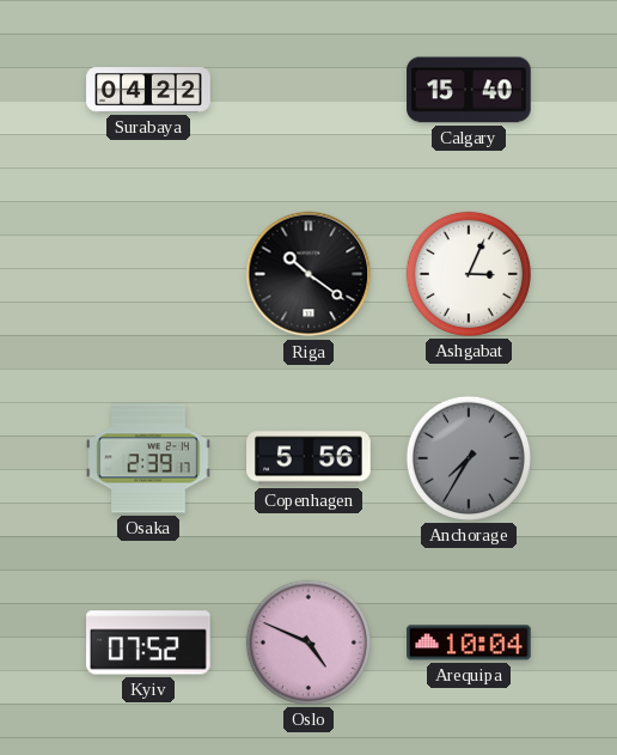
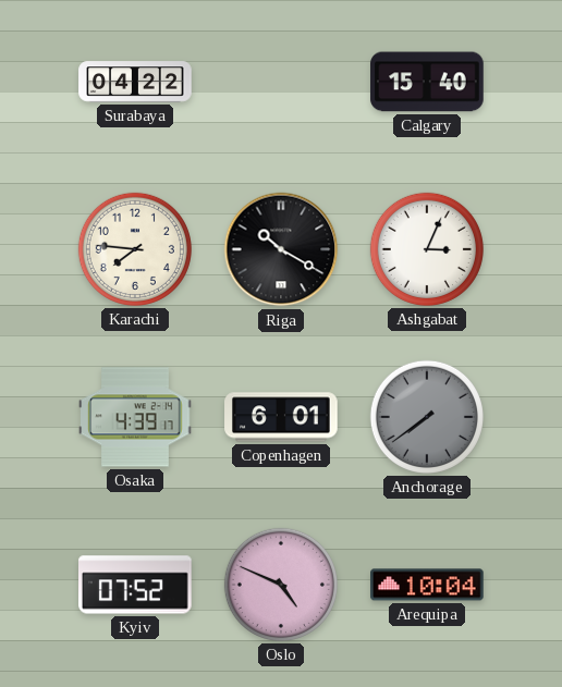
Karachi: none -> 7:46 (135, 249)
Riga: 10:21 -> 10:20 (281, 249)
Osaka: 2:39 -> 4:39 (135, 417)
Copenhagen: 5:56 -> 6:01 (281, 417)
Anchorage: 7:35 -> 7:39 (427, 417)
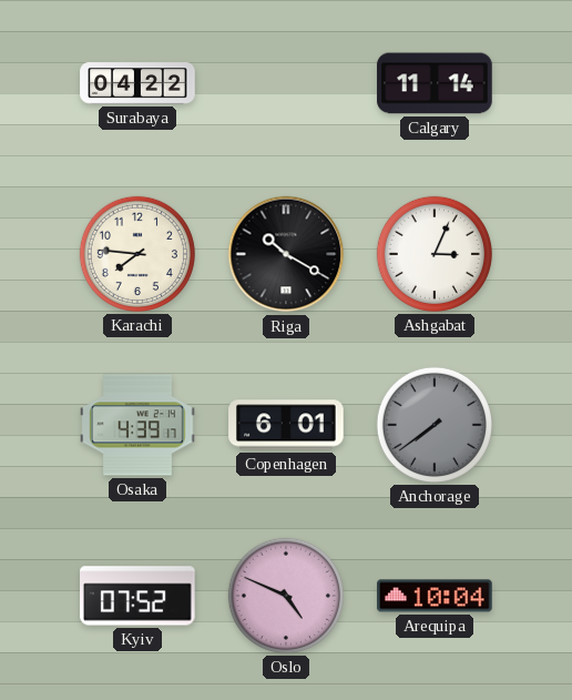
Calgary: 15:40 -> 11:14 (435, 83)
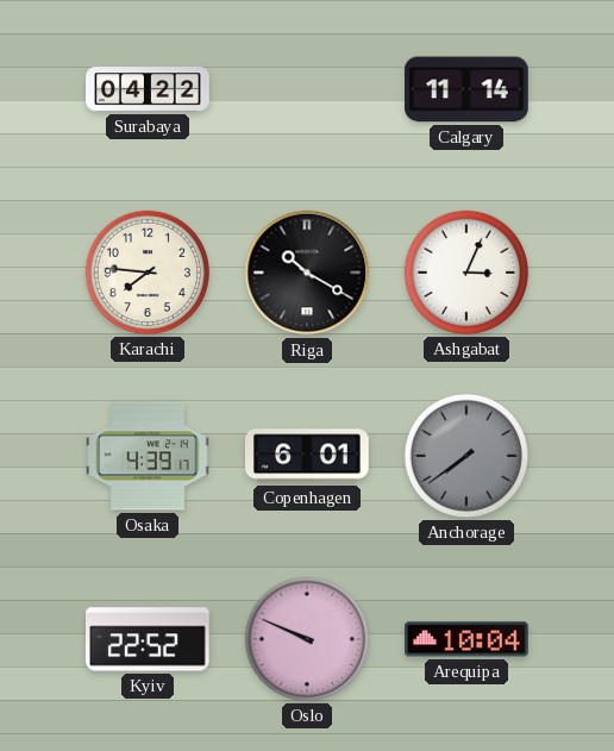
Kyiv: 07:52 -> 22:52 (149, 639)
Oslo: 4:49 -> 9:49 (307, 639)
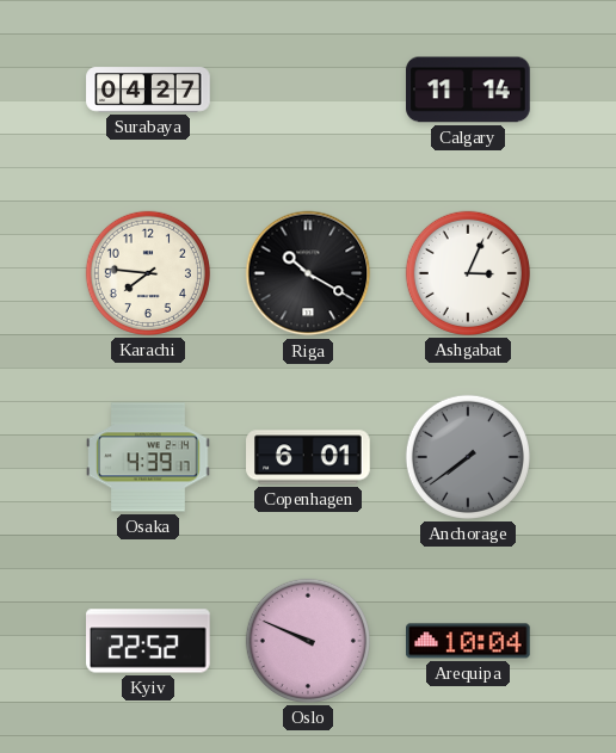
Surabaya: 04:22 -> 04:27 (148, 90)
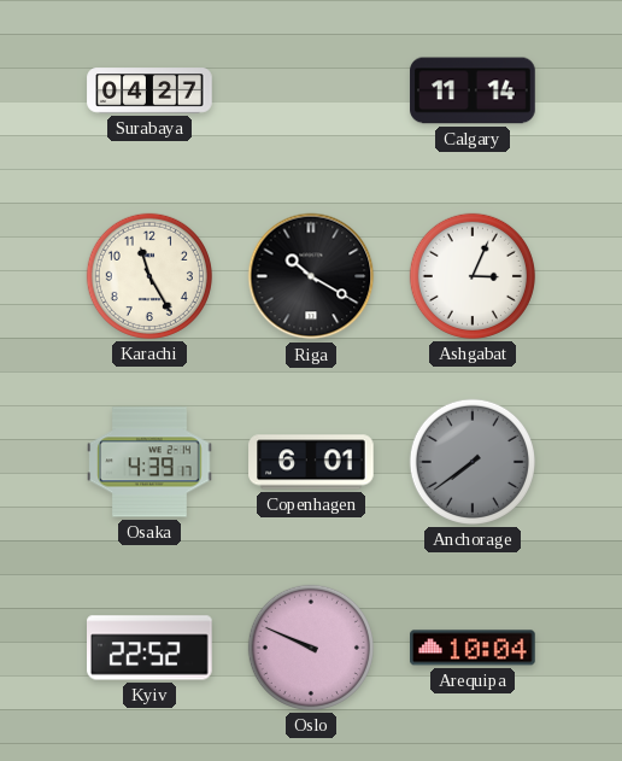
Karachi: 7:46 -> 11:25 (149, 276)
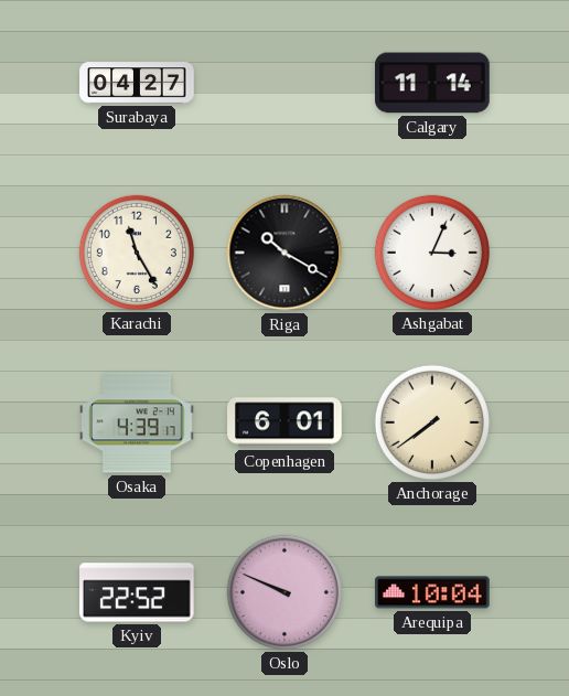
Anchorage dial: grey -> cream (432, 422)
